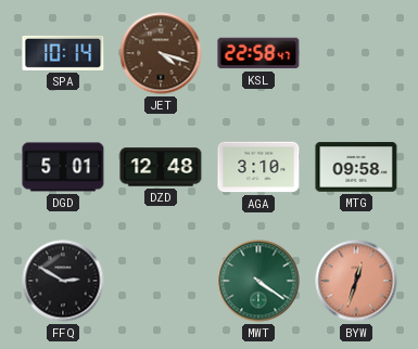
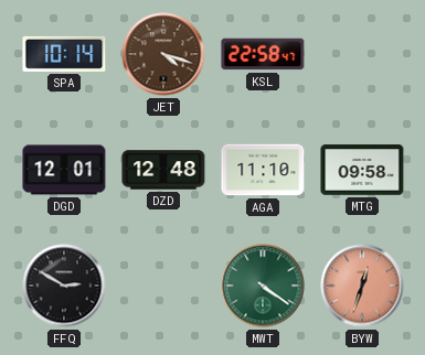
DGD: 5:01 -> 12:01 (64, 170)
AGA: 3:10 -> 11:10 (263, 170)
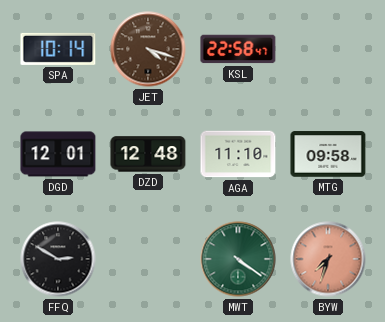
BYW: 12:33 -> 7:33 (328, 259)
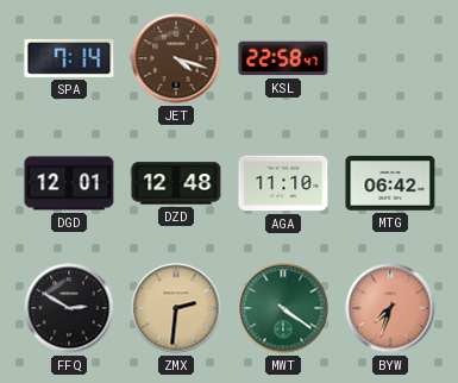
SPA: 10:14 -> 7:14 (69, 58)
MTG: 09:58 -> 06:42 (390, 183)
ZMX: none -> 2:31 (176, 308)
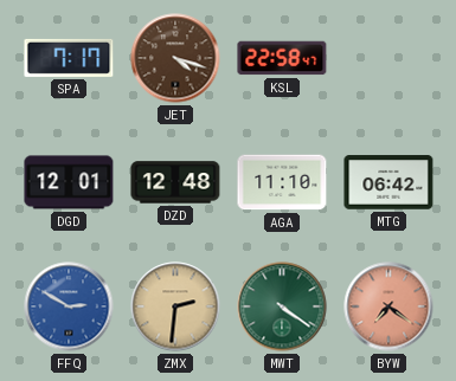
SPA: 7:14 -> 7:17 (69, 58)
FFQ dial: black -> blue (69, 306)
BYW: 7:33 -> 7:21 (388, 306)
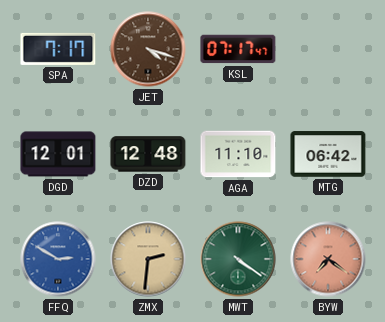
KSL: 22:58 -> 07:17 (238, 49)
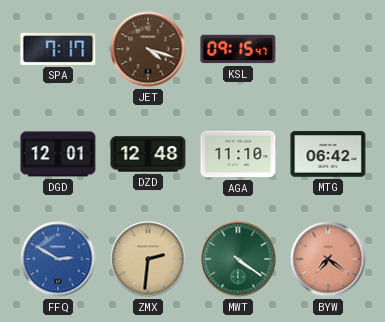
KSL: 07:17 -> 09:15 (238, 49)
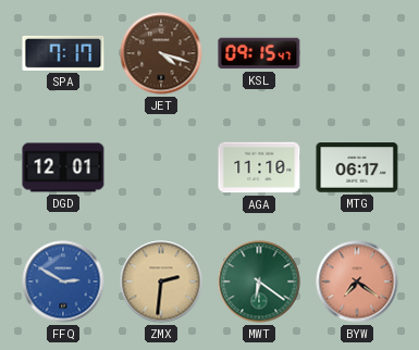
DZD: 12:48 -> none (148, 154)
MTG: 06:42 -> 06:17 (357, 167)
MWT: 4:21 -> 6:21 (259, 282)
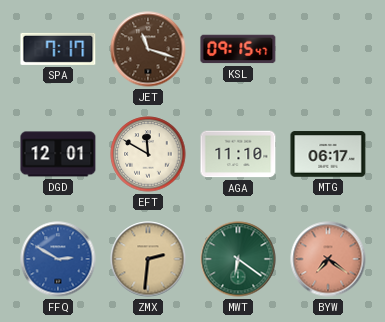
JET: 4:18 -> 11:18 (148, 49)
EFT: none -> 11:50 (148, 154)
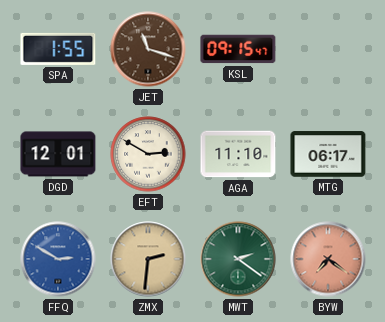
SPA: 7:17 -> 1:55 (58, 49)
EFT: 11:50 -> 2:50 (148, 154)
MWT: 6:21 -> 2:21 (238, 259)
